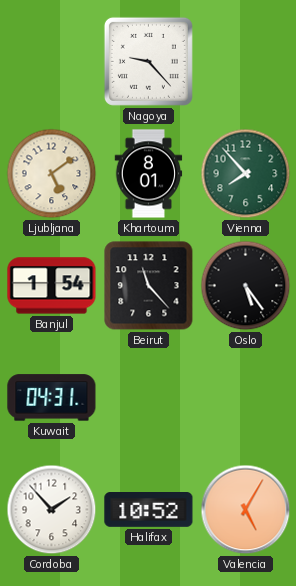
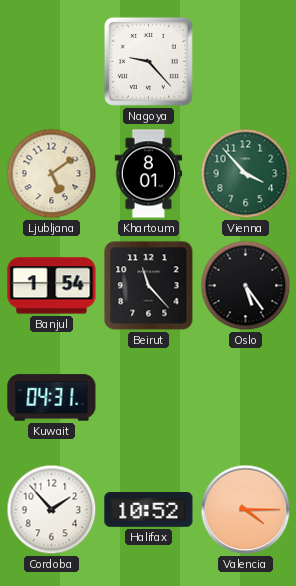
Vienna: 7:53 -> 3:53 (246, 174)
Valencia: 5:05 -> 4:15 (246, 510)
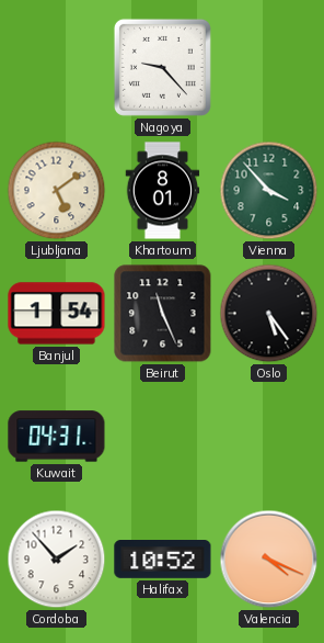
Beirut: 11:23 -> 11:26 (163, 314)
Valencia: 4:15 -> 4:19 (269, 560)
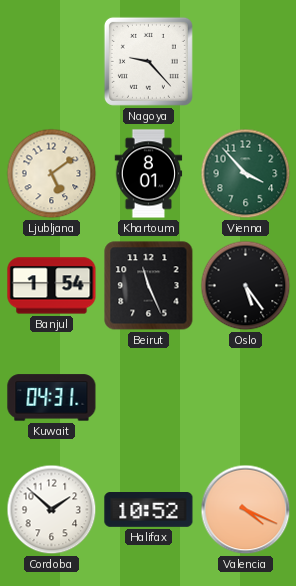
Cordoba: 1:53 -> 1:52 (52, 510)
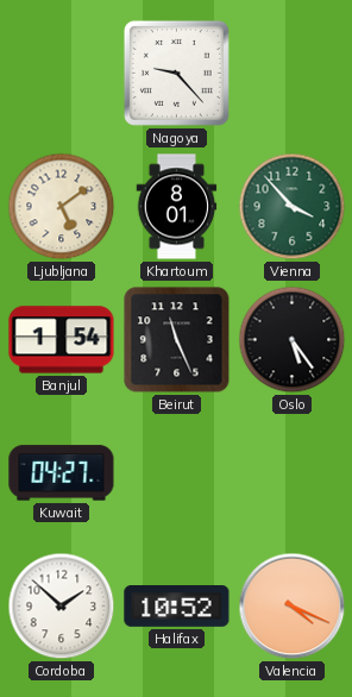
Kuwait: 04:31 -> 04:27 (62, 473)
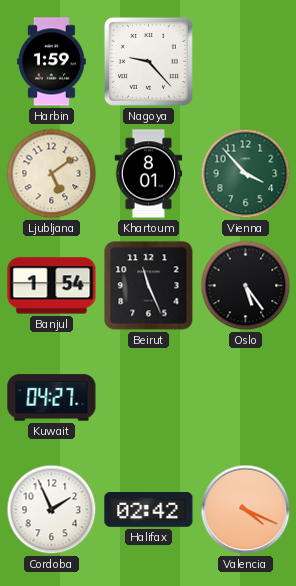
Harbin: none -> 1:59 (52, 62)
Cordoba: 1:52 -> 1:56 (52, 510)
Halifax: 10:52 -> 02:42 (149, 510)
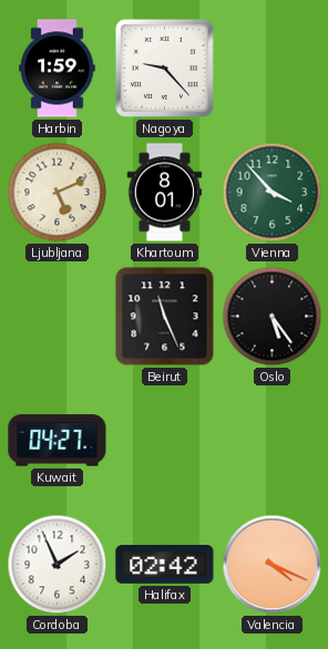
Ljubljana: 5:09 -> 5:11 (58, 193)
Banjul: 1:54 -> none (52, 286)
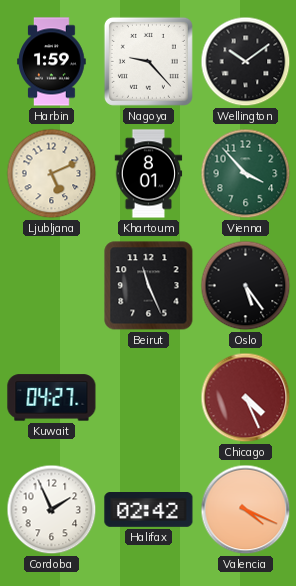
Wellington: none -> 10:09 (246, 62)
Chicago: none -> 4:26 (246, 398)
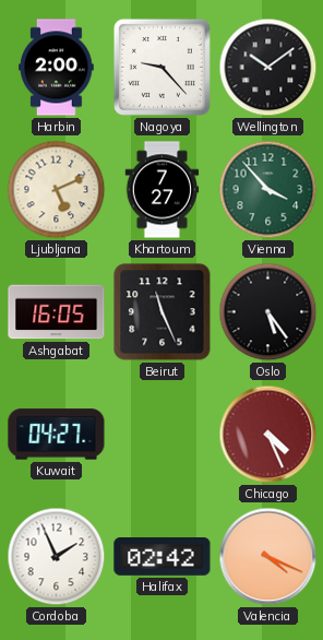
Harbin: 1:59 -> 2:00 (57, 68)
Khartoum: 8:01 -> 7:27 (163, 190)
Ashgabat: none -> 16:05 (57, 312)
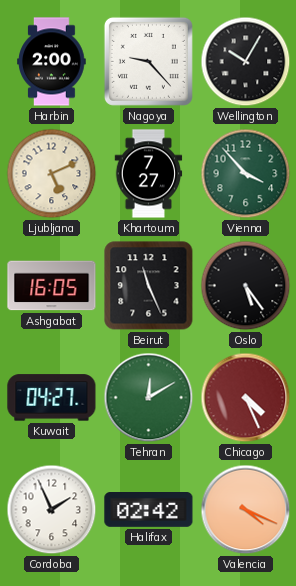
Wellington: 10:09 -> 10:05 (246, 62)
Tehran: none -> 12:10 (149, 398)
